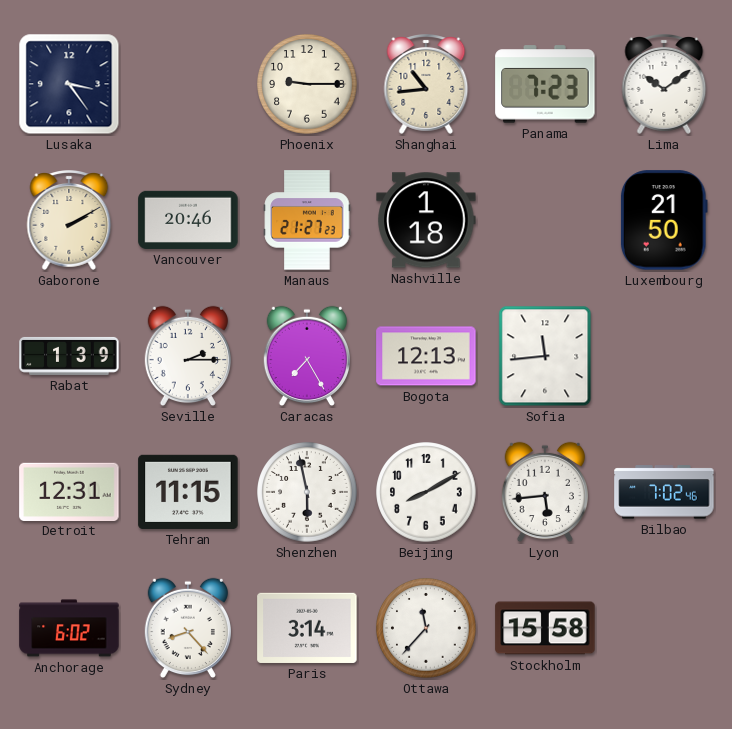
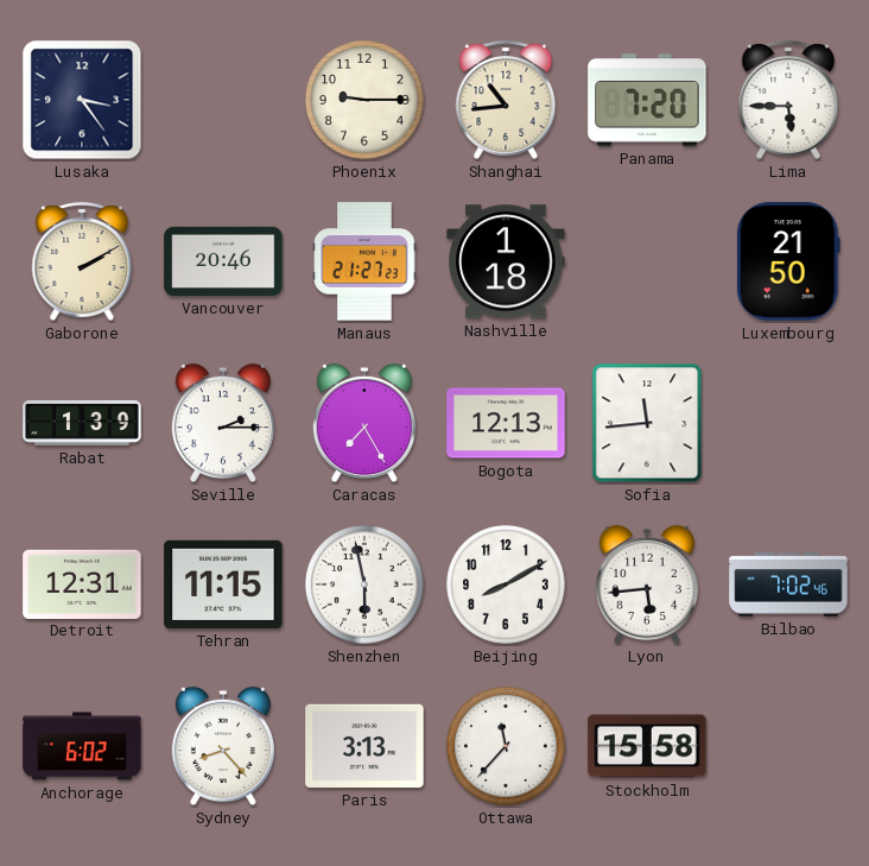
Panama: 7:23 -> 7:20 (647, 100)
Lima: 10:09 -> 5:45 (788, 101)
Paris: 3:14 -> 3:13 (364, 746)
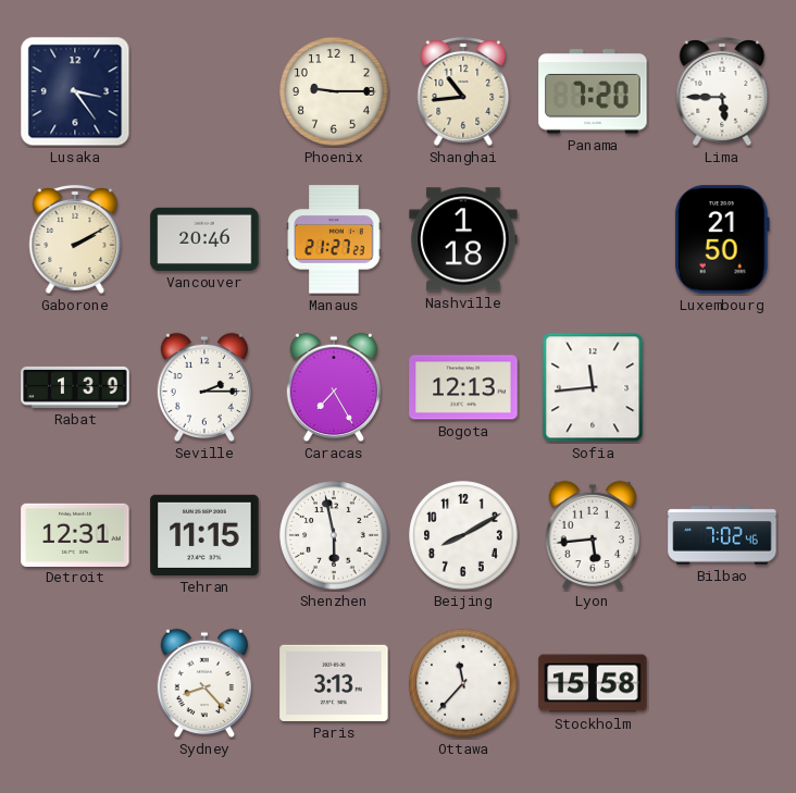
Anchorage: 6:02 -> none (82, 746)
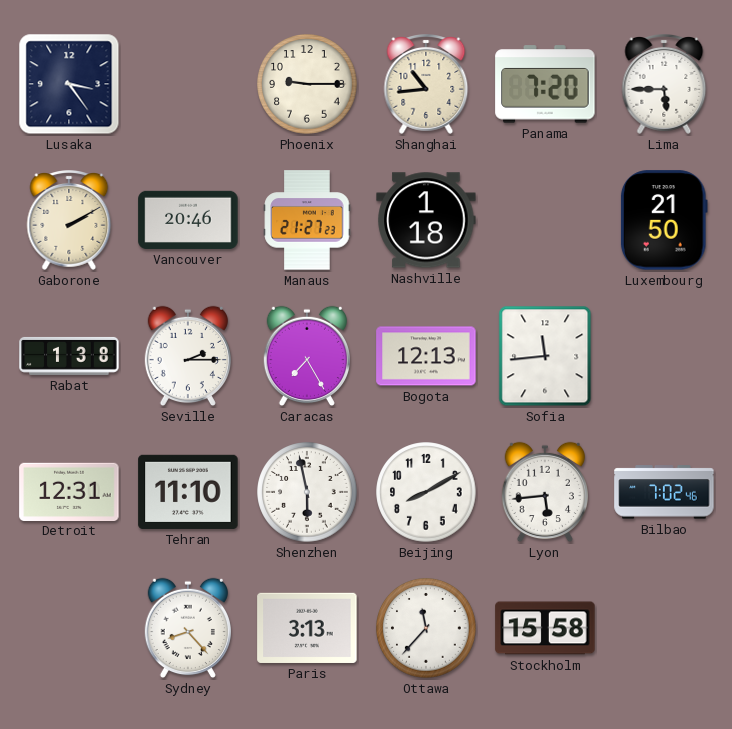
Rabat: 1:39 -> 1:38 (69, 356)
Tehran: 11:15 -> 11:10 (188, 492)
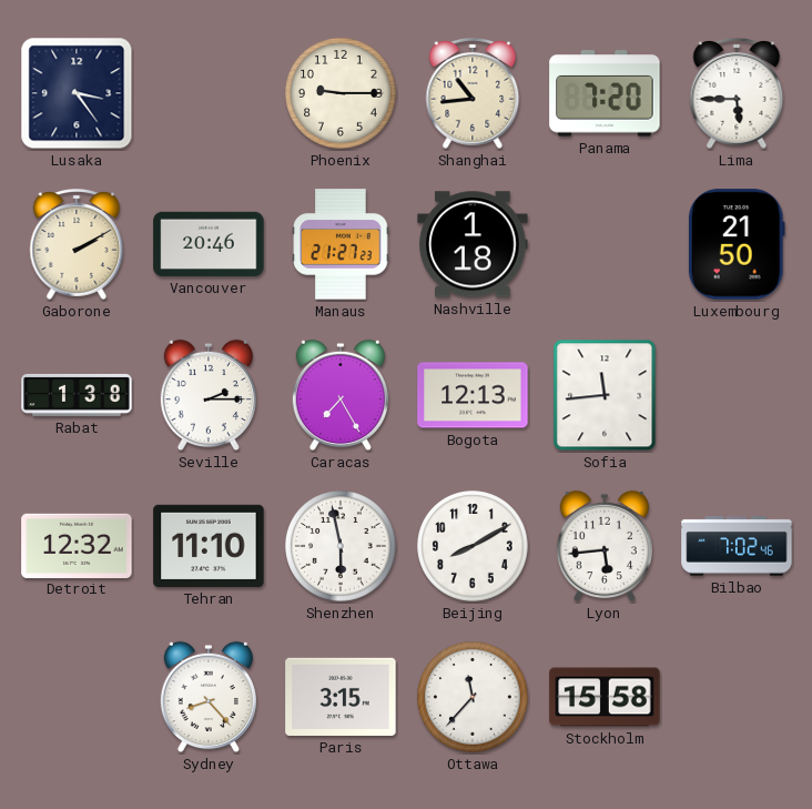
Detroit: 12:31 -> 12:32 (77, 545)
Paris: 3:13 -> 3:15 (341, 697)
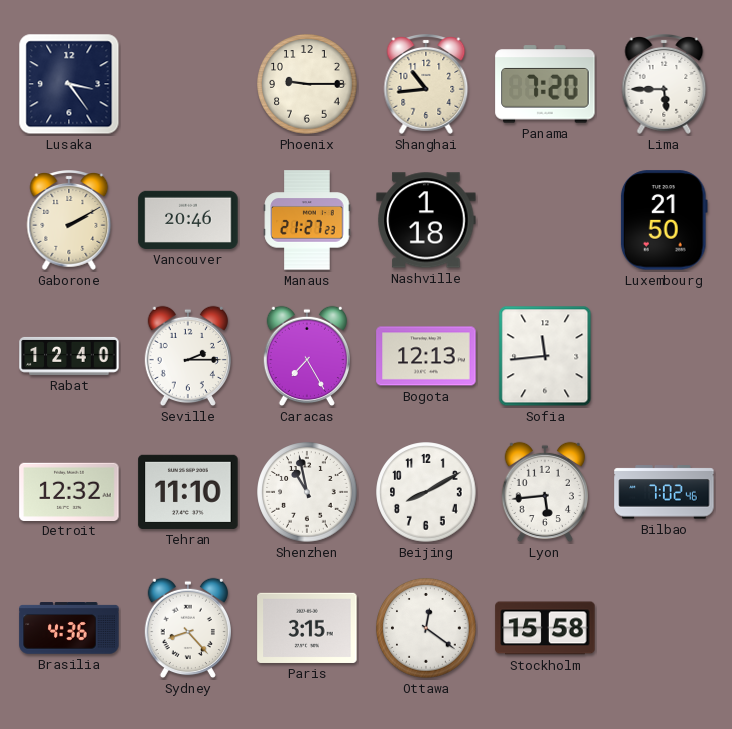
Rabat: 1:38 -> 12:40 (69, 356)
Shenzhen: 5:58 -> 10:58 (307, 492)
Brasilia: none -> 4:36 (69, 628)
Ottawa: 11:37 -> 12:21 (426, 628)
